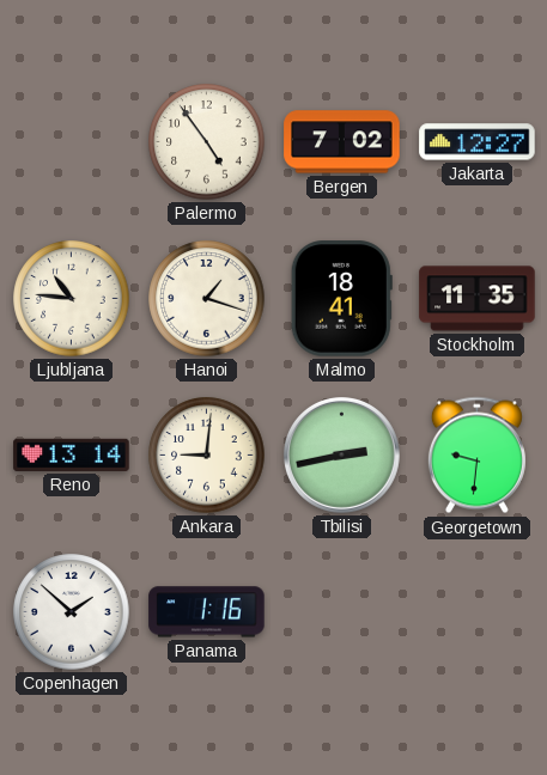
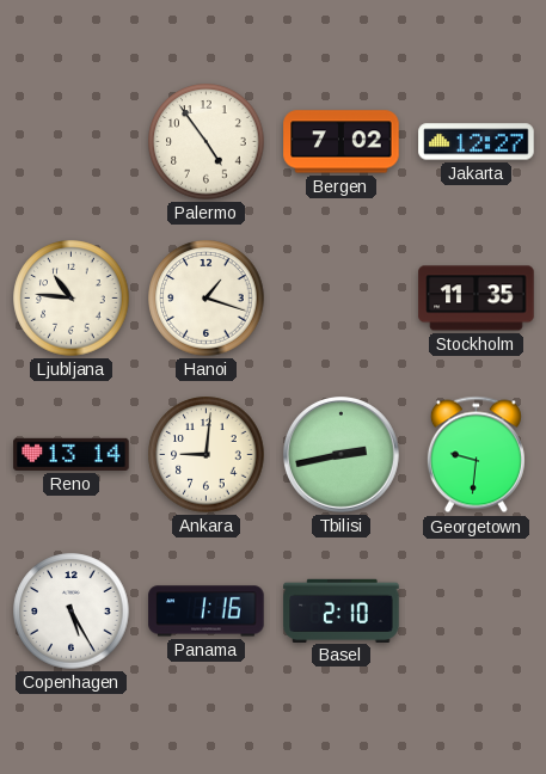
Malmo: 18:41 -> none (341, 299)
Copenhagen: 1:52 -> 5:25 (72, 612)
Basel: none -> 2:10 (342, 610)
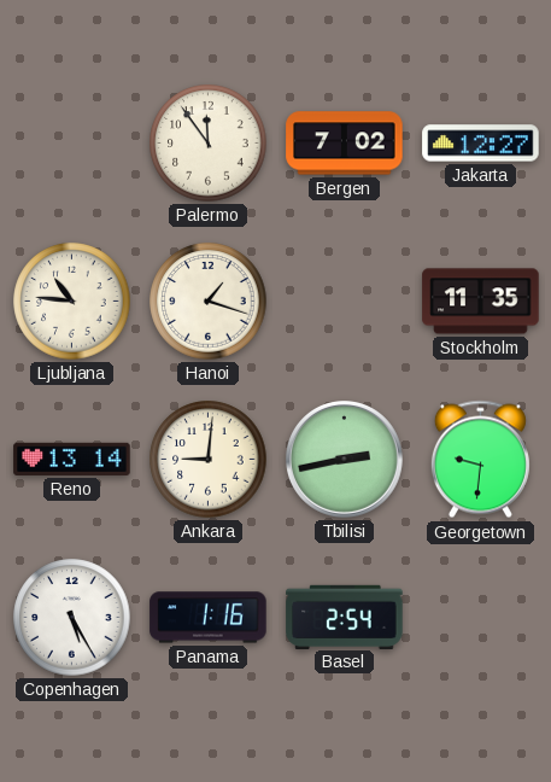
Palermo: 4:54 -> 11:54 (209, 144)
Basel: 2:10 -> 2:54 (345, 617)
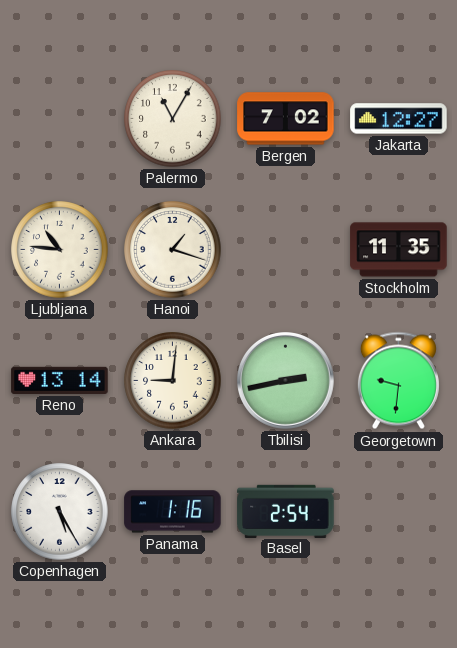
Palermo: 11:54 -> 11:05 (173, 119)
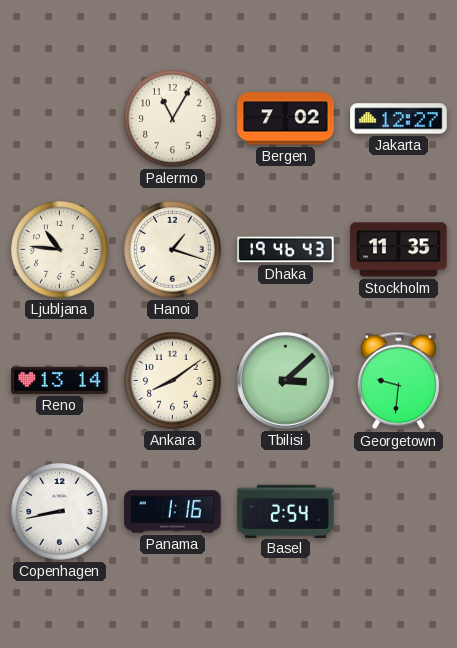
Dhaka: none -> 19:46 (286, 250)
Ankara: 9:01 -> 8:09 (173, 381)
Tbilisi: 2:43 -> 3:08 (286, 381)
Copenhagen: 5:25 -> 8:43 (60, 512)
